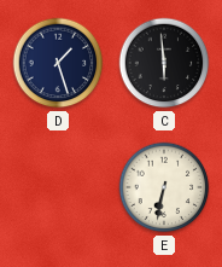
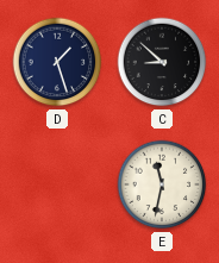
C: 5:59 -> 8:52 (162, 62)
E: 6:32 -> 11:32 (162, 184)
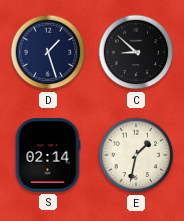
S: none -> 02:14 (48, 155)
E: 11:32 -> 1:32 (136, 155)
